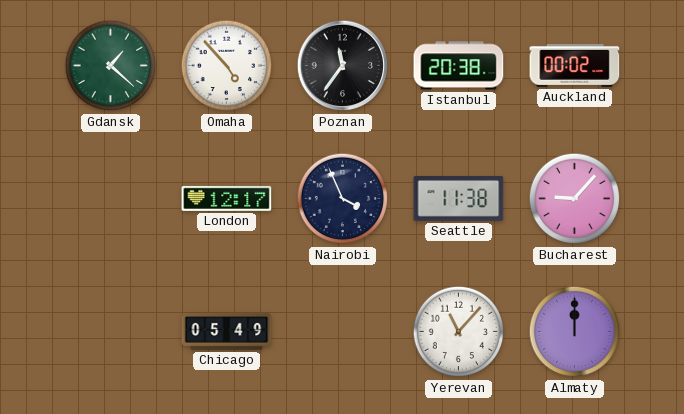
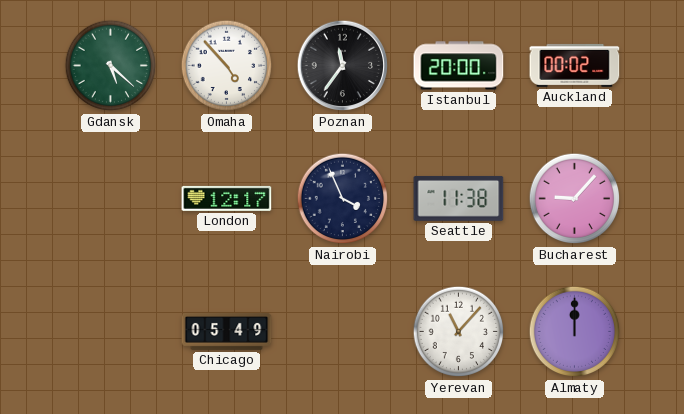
Gdansk: 1:22 -> 5:22 (111, 66)
Istanbul: 20:38 -> 20:00 (459, 66)
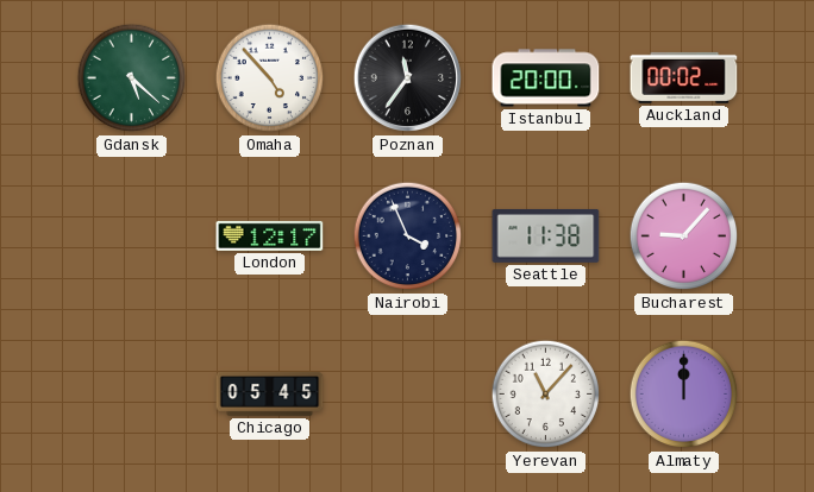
Chicago: 05:49 -> 05:45 (270, 393)
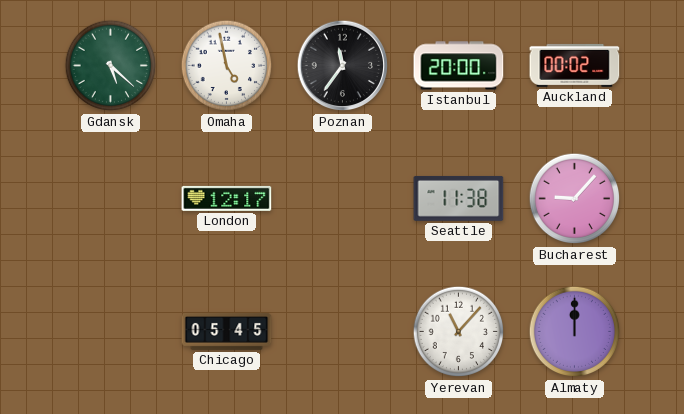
Omaha: 4:53 -> 4:58 (227, 66)
Nairobi: 3:56 -> none (408, 236)
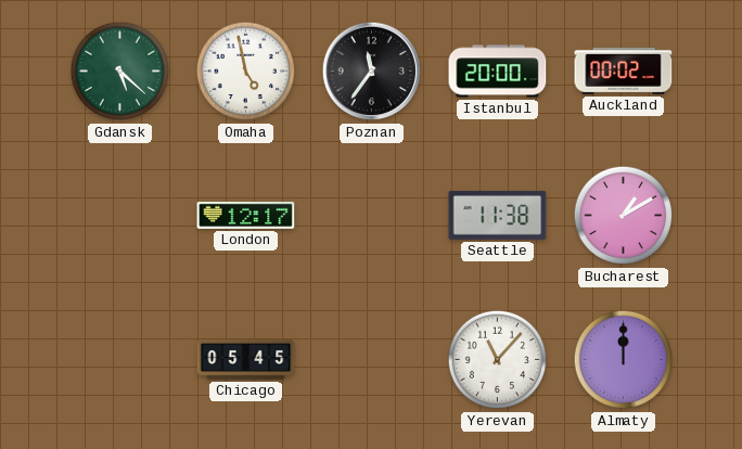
Bucharest: 9:07 -> 1:10 (624, 216)
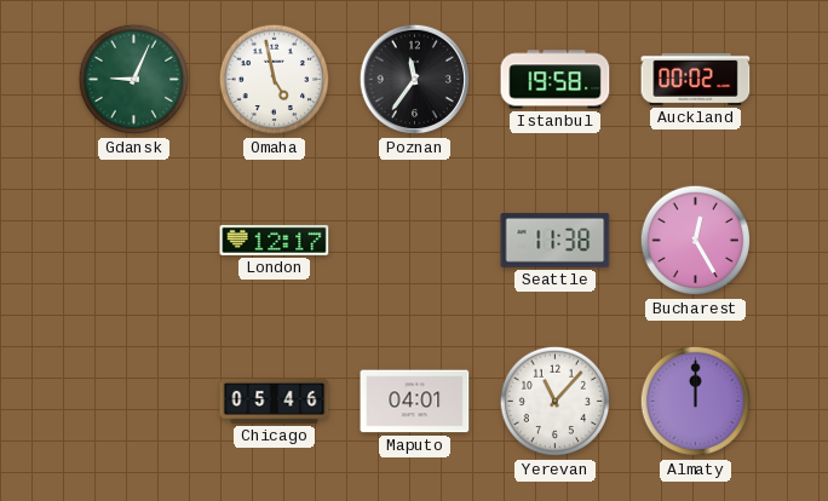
Gdansk: 5:22 -> 9:04 (134, 80)
Istanbul: 20:00 -> 19:58 (556, 80)
Bucharest: 1:10 -> 12:25 (696, 241)
Chicago: 05:45 -> 05:46 (275, 401)
Maputo: none -> 04:01 (415, 402)
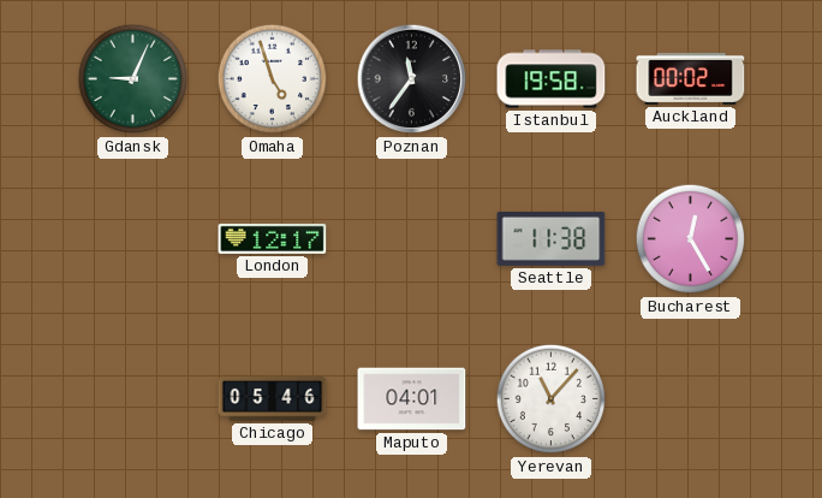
Omaha: 4:58 -> 4:57 (273, 79)
Almaty: 12:00 -> none (696, 402)
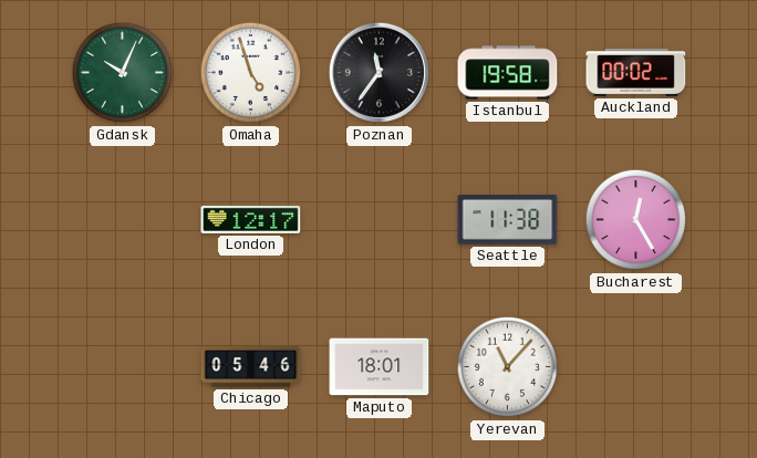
Gdansk: 9:04 -> 10:04 (123, 73)
Maputo: 04:01 -> 18:01 (380, 367)
